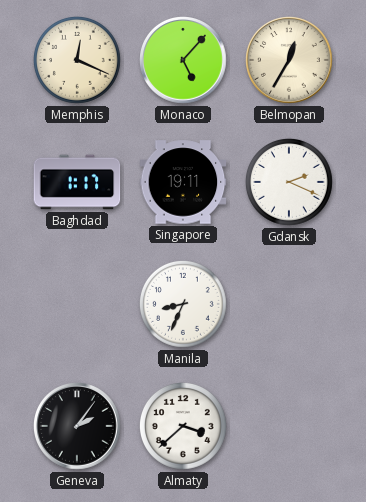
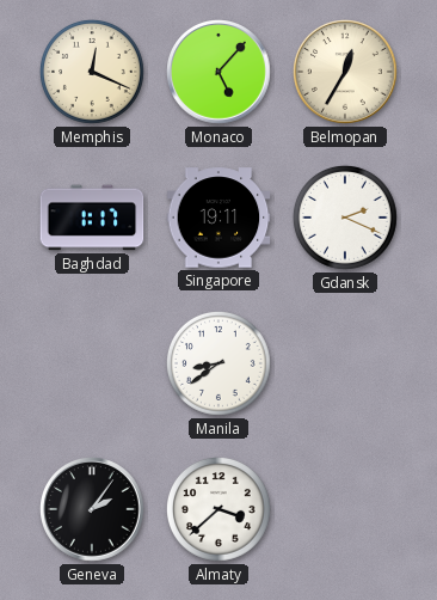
Manila: 8:34 -> 8:39 (219, 363)
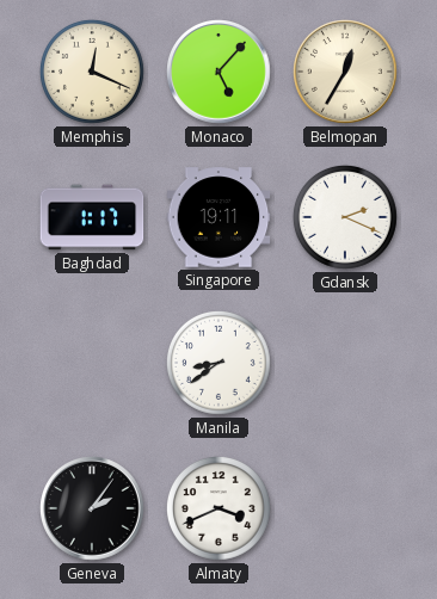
Almaty: 3:38 -> 3:41 (219, 508)
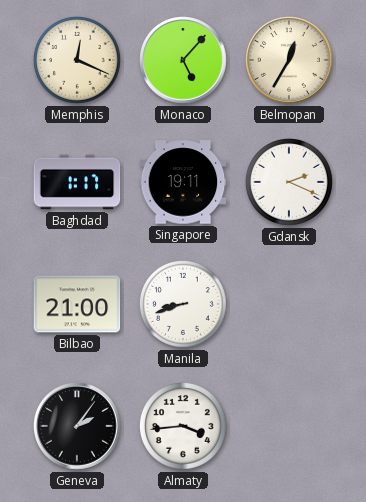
Bilbao: none -> 21:00 (77, 304)
Manila: 8:39 -> 8:42 (183, 304)
Almaty: 3:41 -> 3:44 (183, 426)
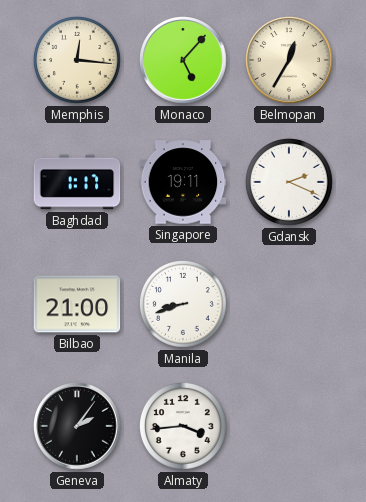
Memphis: 12:19 -> 12:16 (77, 60)
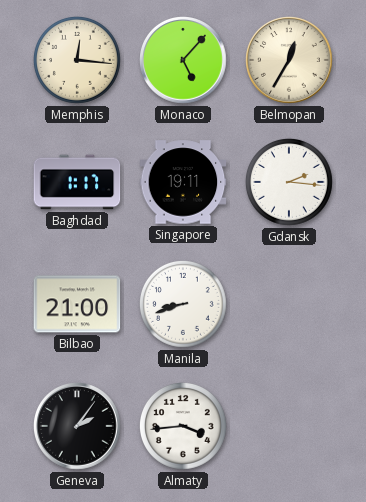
Gdansk: 2:19 -> 2:16 (289, 182)
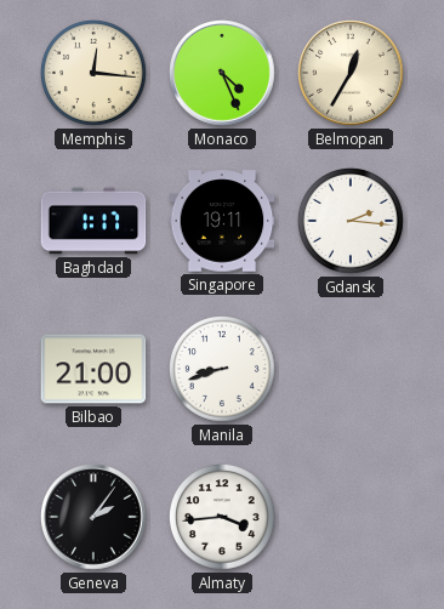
Monaco: 5:07 -> 4:26 (223, 74)
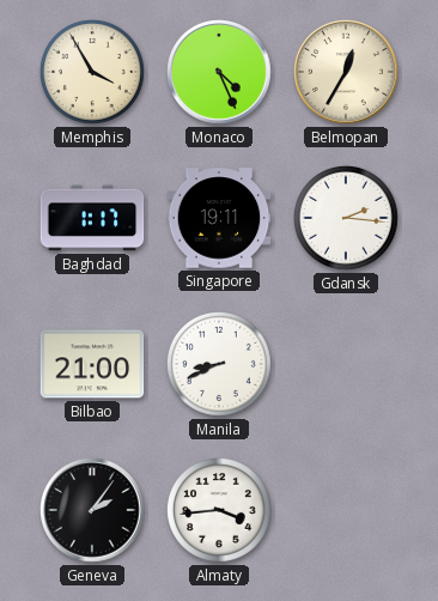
Memphis: 12:16 -> 3:55 (92, 72)
Manila: 8:42 -> 8:41 (219, 364)
